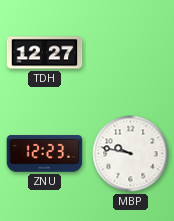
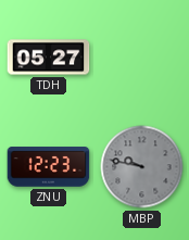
TDH: 12:27 -> 05:27 (49, 58)
MBP dial: white -> grey (142, 167)
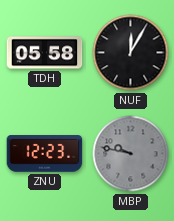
TDH: 05:27 -> 05:58 (45, 53)
NUF: none -> 12:05 (131, 53)
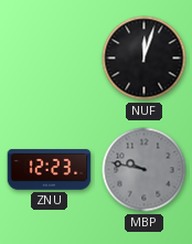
TDH: 05:58 -> none (45, 53)
NUF: 12:05 -> 12:03 (145, 59)
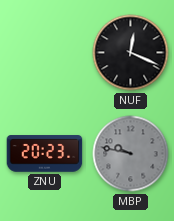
NUF: 12:03 -> 12:19 (131, 53)
ZNU: 12:23 -> 20:23 (45, 154)
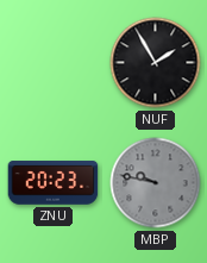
NUF: 12:19 -> 1:55 (156, 63)
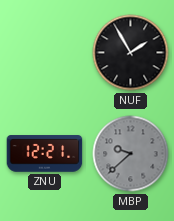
ZNU: 20:23 -> 12:21 (45, 154)
MBP: 9:47 -> 9:38 (131, 154)
